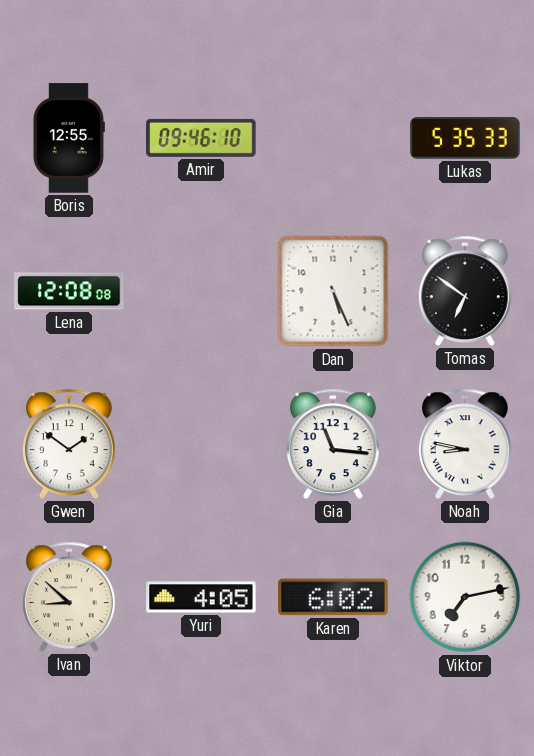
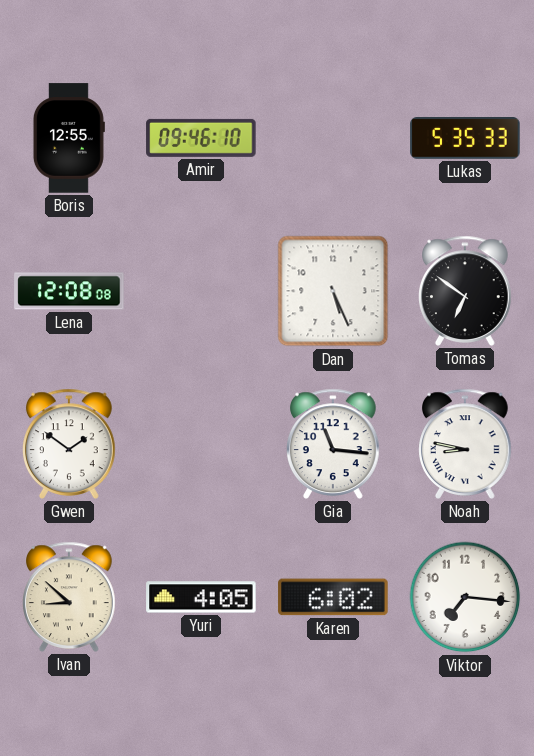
Viktor: 7:13 -> 7:16 (465, 597)
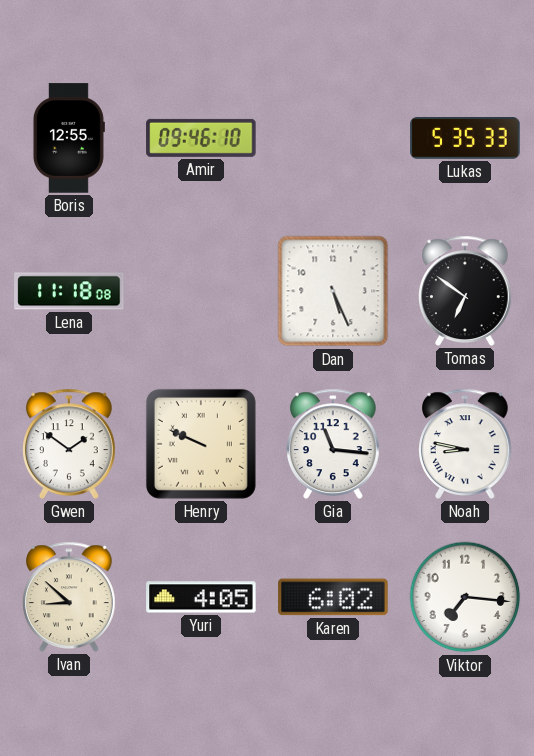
Lena: 12:08 -> 11:18 (69, 291)
Henry: none -> 9:49 (201, 444)
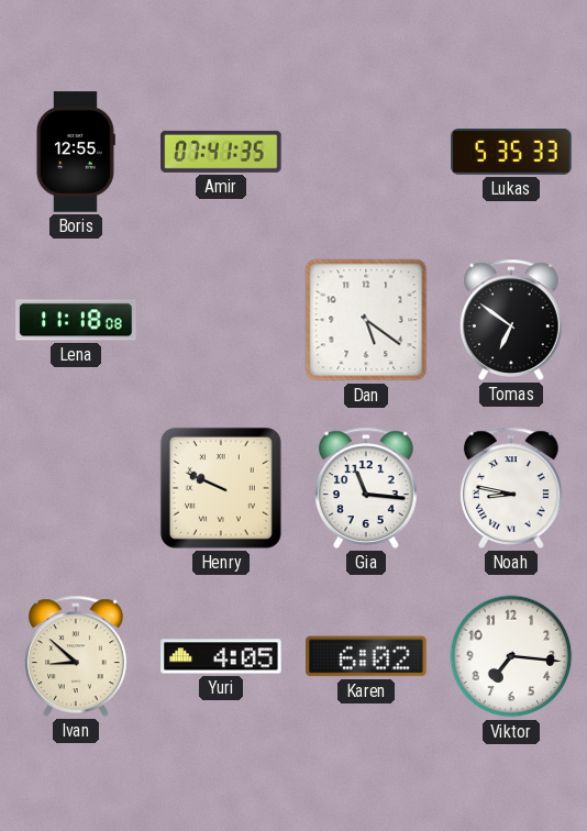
Amir: 09:46 -> 07:41 (221, 152)
Dan: 5:26 -> 5:21 (366, 320)
Gwen: 1:51 -> none (70, 444)
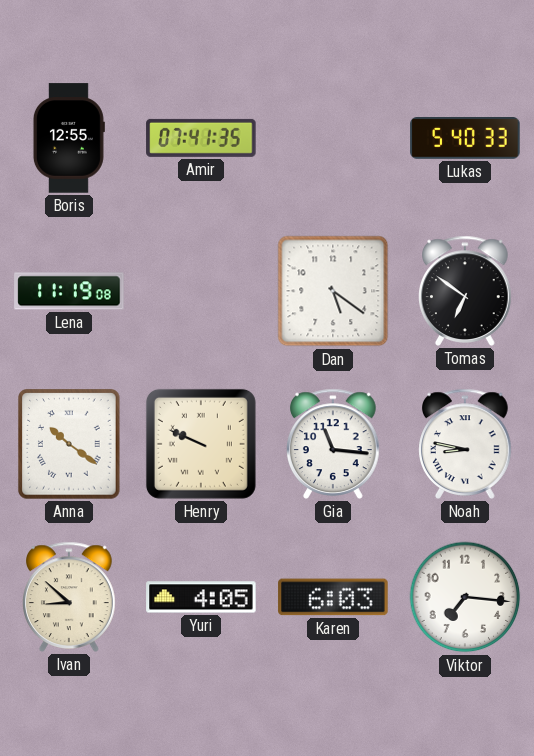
Lukas: 5:35 -> 5:40 (465, 139)
Lena: 11:18 -> 11:19 (69, 291)
Anna: none -> 10:21 (69, 444)
Karen: 6:02 -> 6:03 (333, 597)
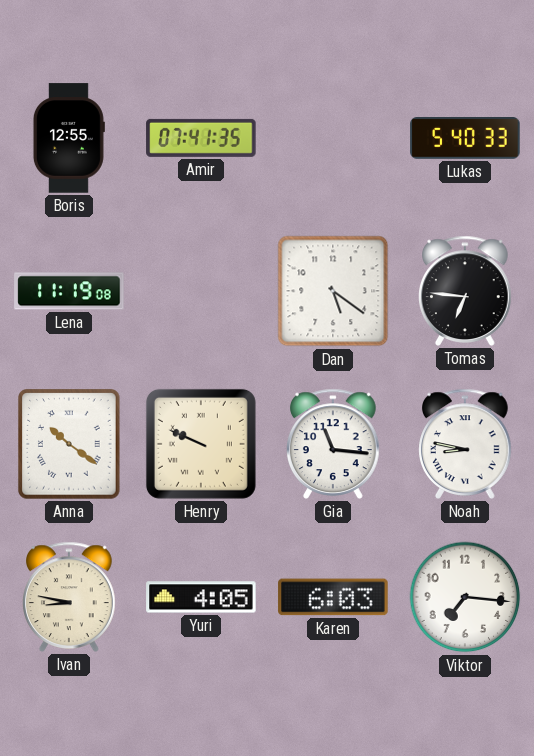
Tomas: 6:51 -> 6:46 (466, 291)
Ivan: 8:52 -> 8:47 (70, 597)
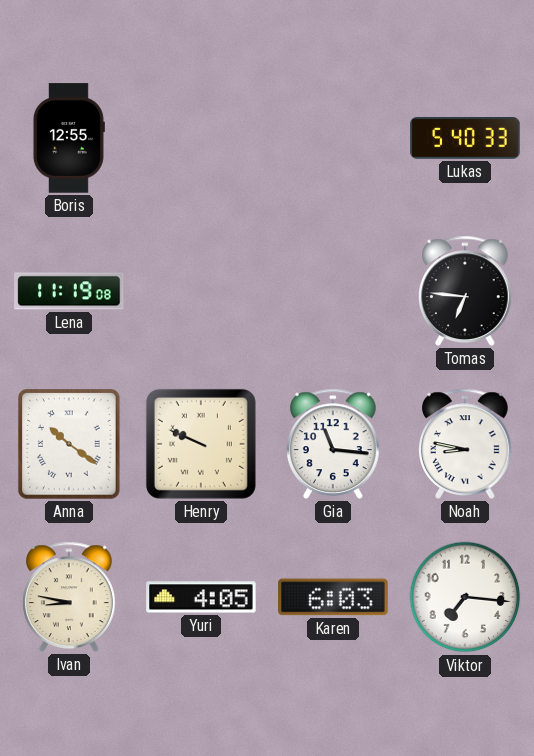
Amir: 07:41 -> none (201, 138)
Dan: 5:21 -> none (333, 291)
